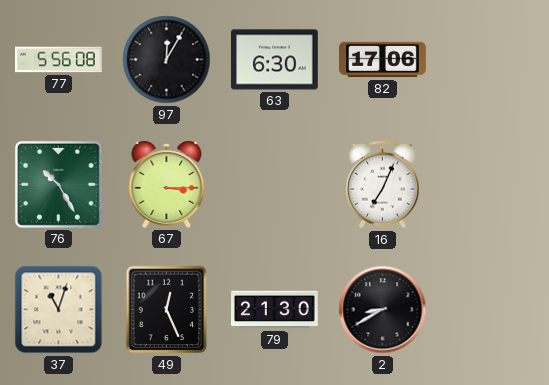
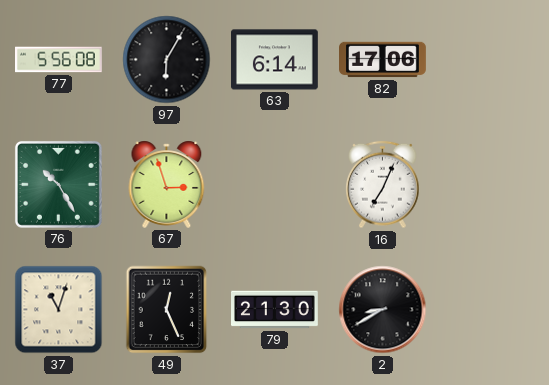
97: 12:05 -> 6:05 (167, 60)
63: 6:30 -> 6:14 (274, 60)
67: 3:15 -> 2:57 (167, 184)
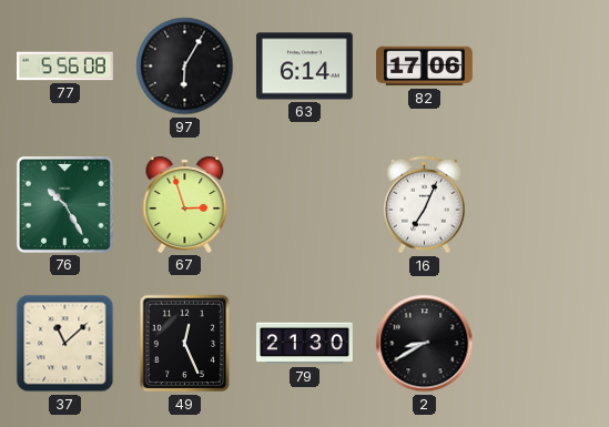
37: 11:03 -> 11:08 (65, 344)
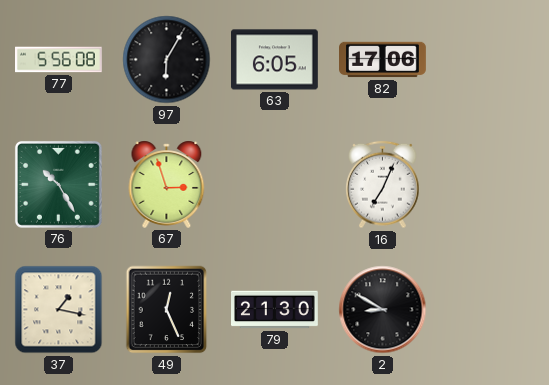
63: 6:14 -> 6:05 (274, 60)
37: 11:08 -> 1:17 (59, 310)
2: 8:40 -> 8:50 (383, 310)
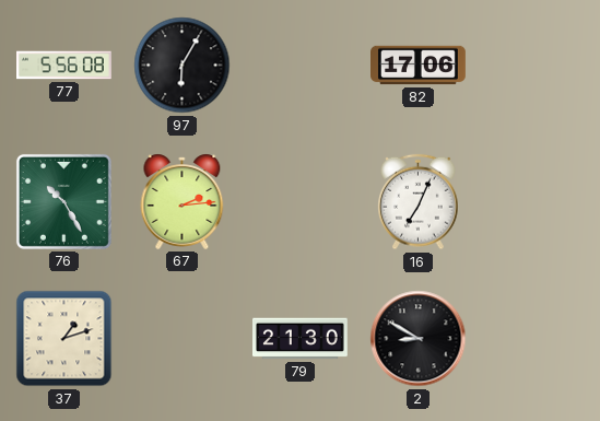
63: 6:05 -> none (274, 60)
67: 2:57 -> 2:14 (183, 201)
37: 1:17 -> 1:12 (64, 339)
49: 12:26 -> none (167, 310)
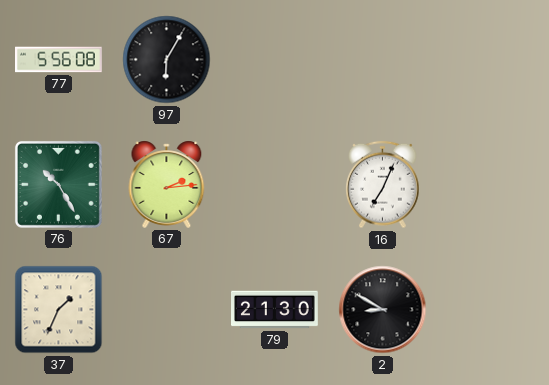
82: 17:06 -> none (419, 66)
37: 1:12 -> 1:34 (59, 310)
